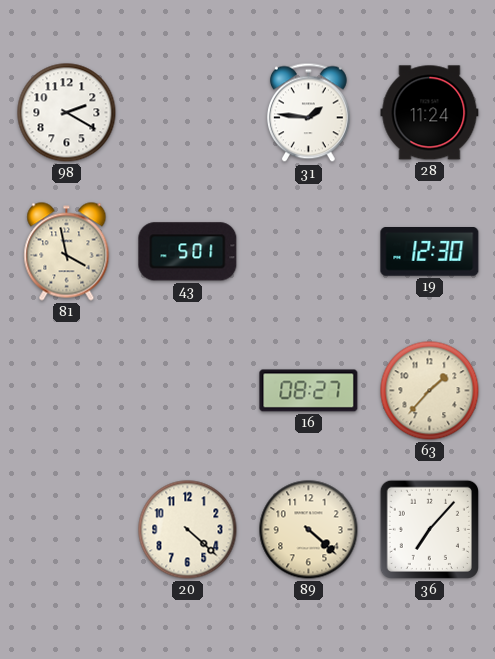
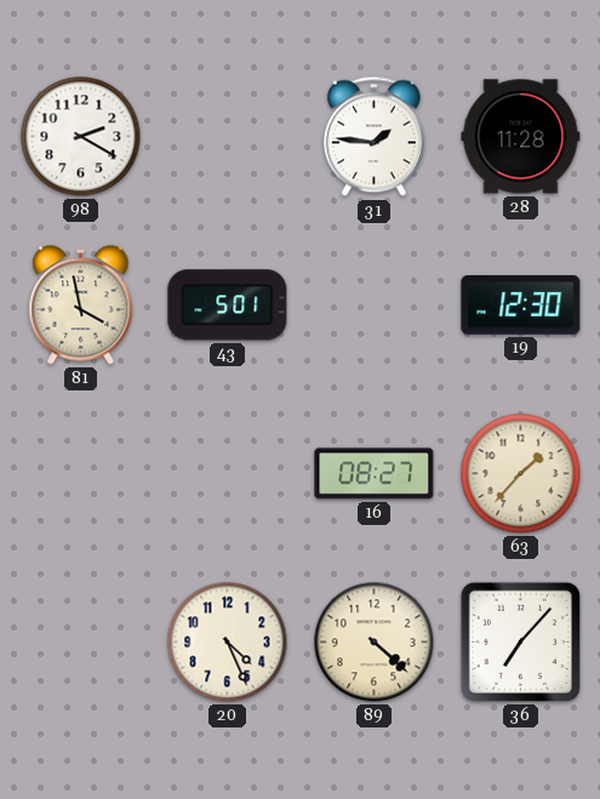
28: 11:24 -> 11:28 (521, 137)
20: 4:22 -> 4:26 (228, 643)
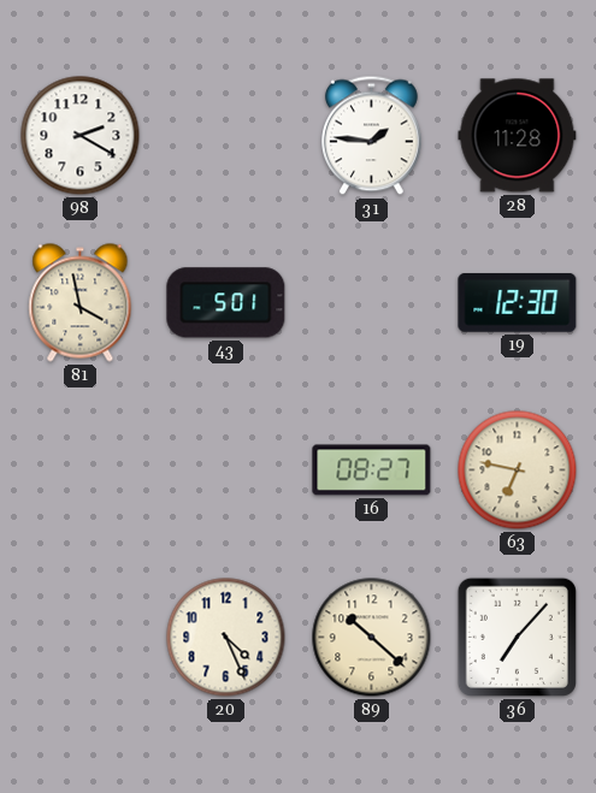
63: 1:37 -> 6:47 (518, 471)
89: 4:22 -> 10:22 (372, 638)
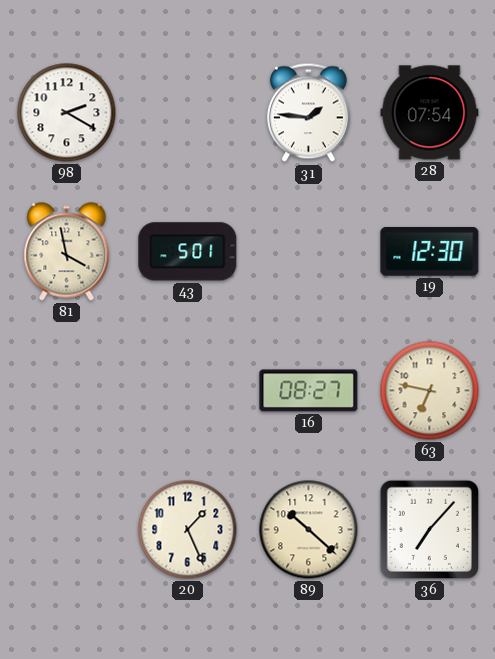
28: 11:28 -> 07:54 (430, 113)
20: 4:26 -> 1:26 (188, 530)
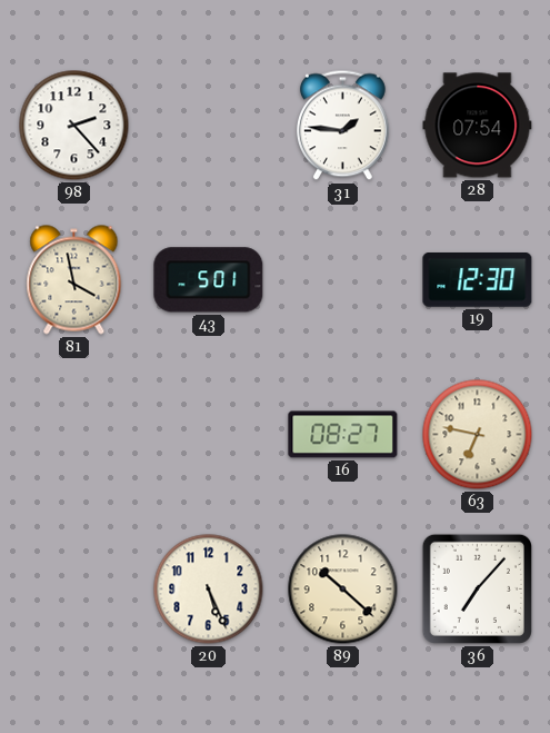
98: 2:20 -> 2:23 (74, 126)
20: 1:26 -> 5:26 (209, 590)
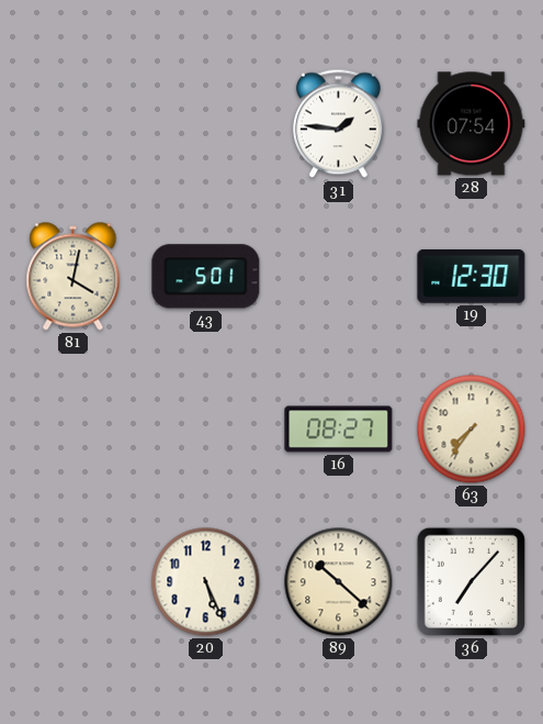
98: 2:23 -> none (74, 126)
81: 3:58 -> 4:02 (73, 277)
63: 6:47 -> 7:36 (472, 430)
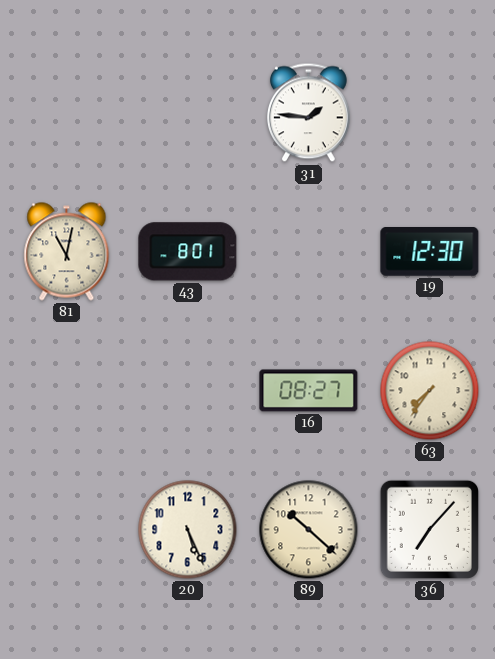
28: 07:54 -> none (472, 124)
81: 4:02 -> 11:02 (67, 252)
43: 5:01 -> 8:01 (188, 252)
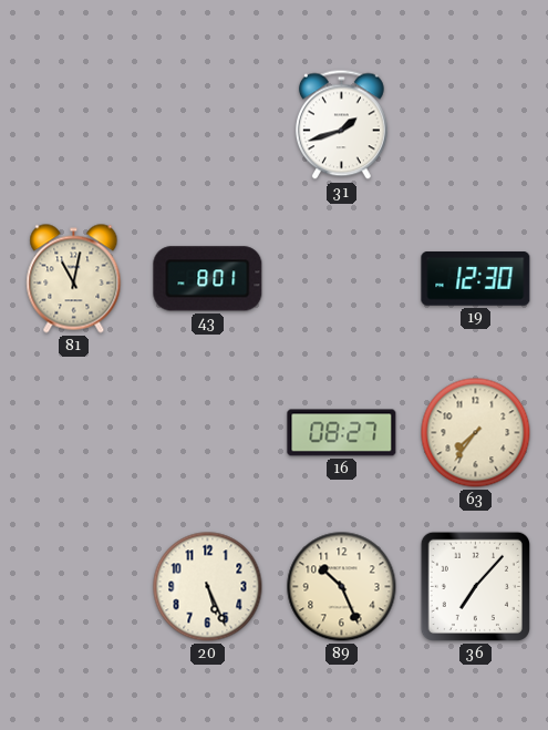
31: 1:46 -> 1:42 (341, 125)
89: 10:22 -> 10:26 (342, 587)
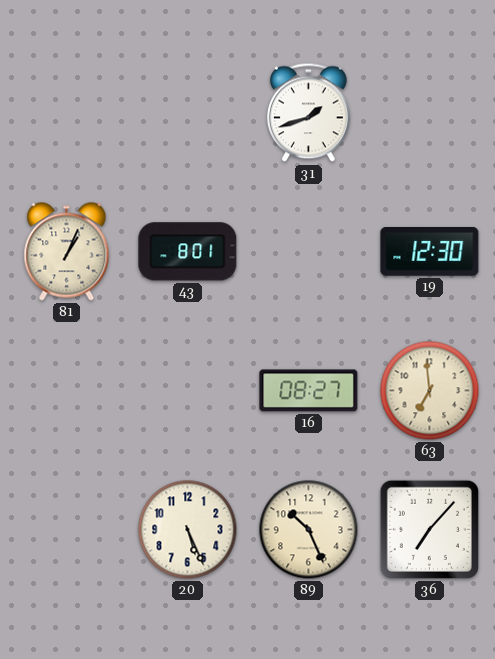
81: 11:02 -> 1:04 (67, 252)
63: 7:36 -> 6:59 (430, 391)
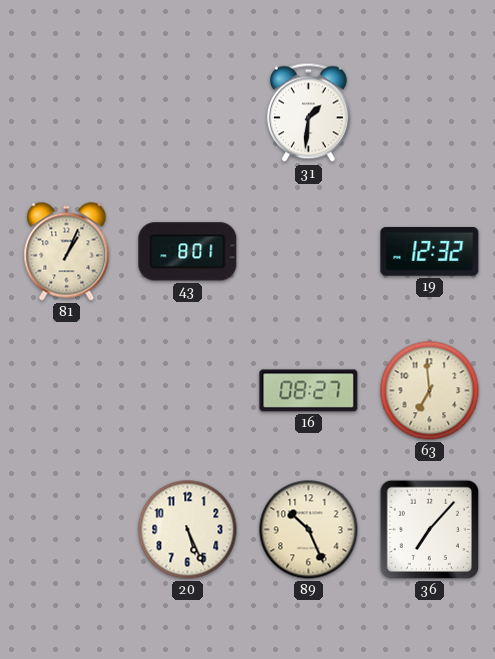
31: 1:42 -> 1:31 (308, 113)
19: 12:30 -> 12:32 (430, 252)
